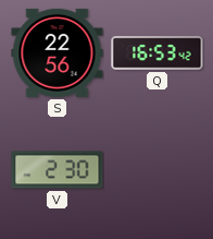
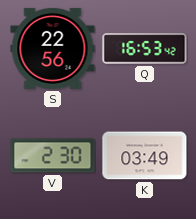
K: none -> 03:49 (145, 156)
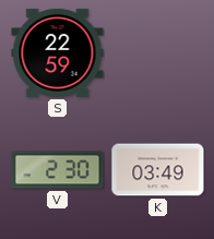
S: 22:56 -> 22:59 (58, 52)
Q: 16:53 -> none (145, 49)
